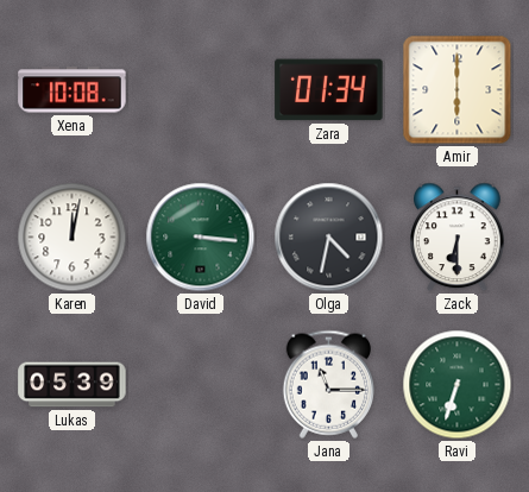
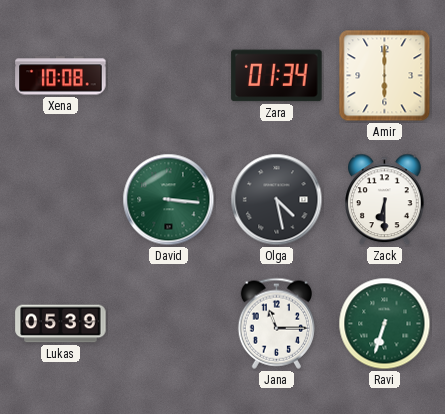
Karen: 12:02 -> none (73, 238)
Olga: 4:32 -> 4:28 (277, 200)
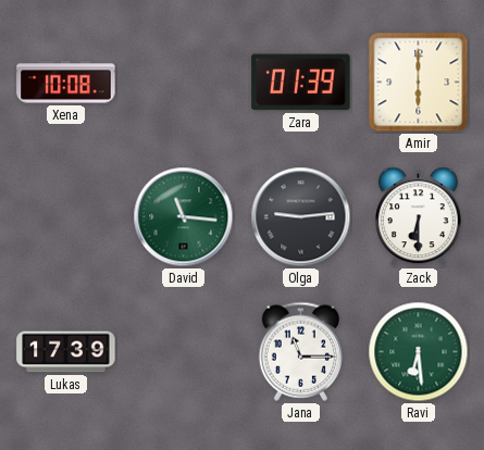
Zara: 01:34 -> 01:39 (301, 83)
David: 3:16 -> 11:16 (184, 217)
Olga: 4:28 -> 9:14 (301, 217)
Lukas: 05:39 -> 17:39 (66, 352)
Ravi: 6:33 -> 6:29 (419, 352)
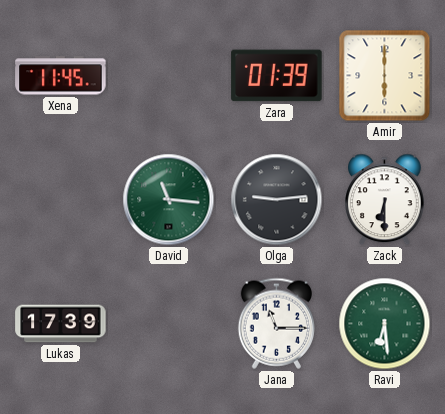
Xena: 10:08 -> 11:45 (61, 76)
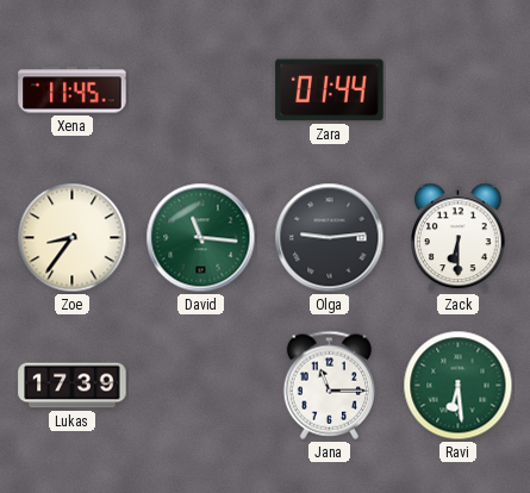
Zara: 01:39 -> 01:44 (330, 91)
Amir: 6:00 -> none (385, 76)
Zoe: none -> 8:36 (73, 238)
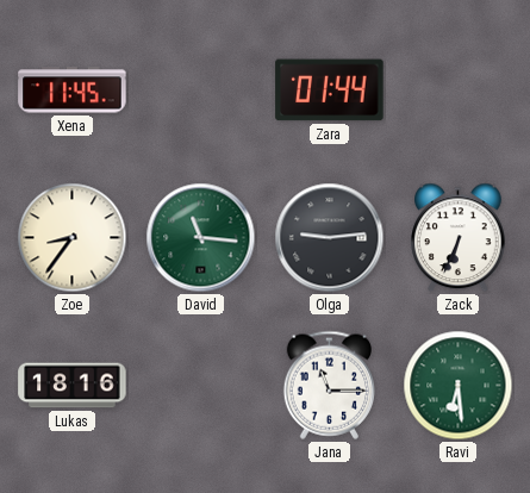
Zack: 6:30 -> 6:34 (459, 238)
Lukas: 17:39 -> 18:16 (73, 386)
